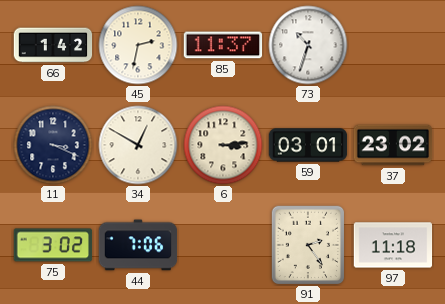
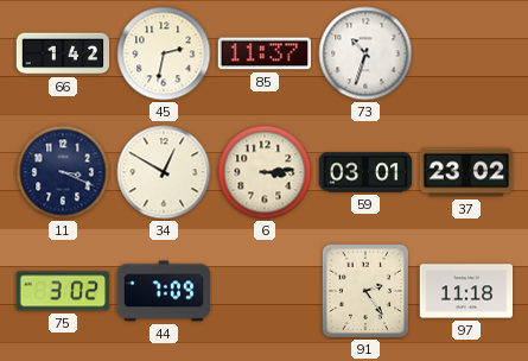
44: 7:06 -> 7:09 (164, 291)
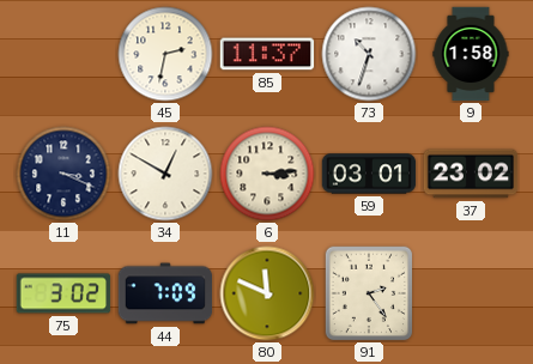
66: 1:42 -> none (63, 53)
9: none -> 1:58 (471, 54)
80: none -> 11:49 (267, 293)
97: 11:18 -> none (466, 291)
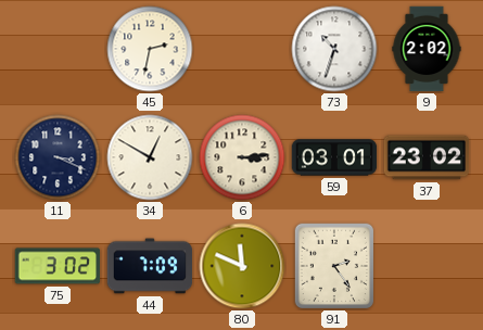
85: 11:37 -> none (267, 54)
9: 1:58 -> 2:02 (427, 49)
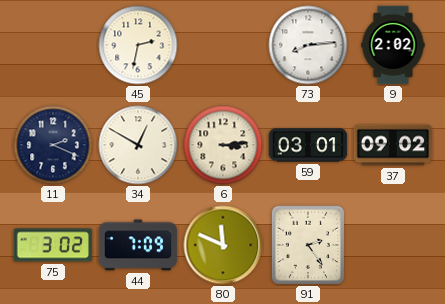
73: 10:33 -> 8:14 (308, 45)
11: 3:19 -> 2:19 (53, 145)
37: 23:02 -> 09:02 (393, 145)
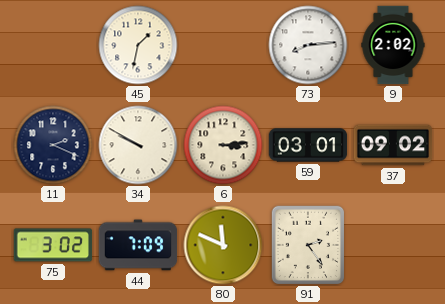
45: 2:32 -> 1:32 (138, 45)
34: 12:50 -> 9:50 (138, 145)
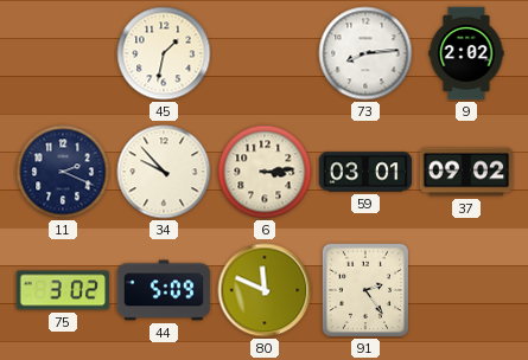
34: 9:50 -> 9:53 (164, 172)
44: 7:09 -> 5:09 (164, 290)
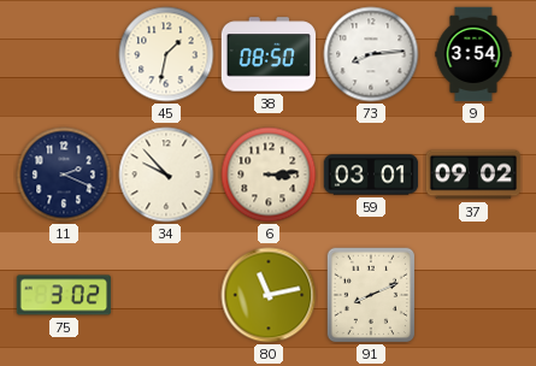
38: none -> 08:50 (269, 54)
9: 2:02 -> 3:54 (473, 54)
44: 5:09 -> none (164, 290)
80: 11:49 -> 11:13 (269, 295)
91: 2:24 -> 8:11 (371, 295)
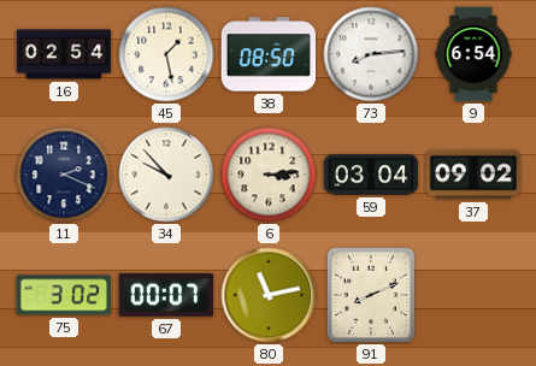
16: none -> 02:54 (64, 54)
45: 1:32 -> 1:28 (166, 54)
9: 3:54 -> 6:54 (473, 54)
59: 03:01 -> 03:04 (371, 175)
67: none -> 00:07 (166, 296)
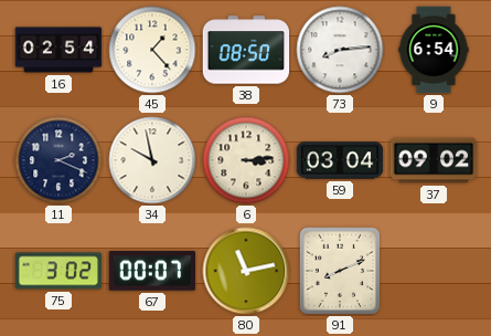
45: 1:28 -> 1:23 (152, 50)
34: 9:53 -> 9:58 (152, 160)
